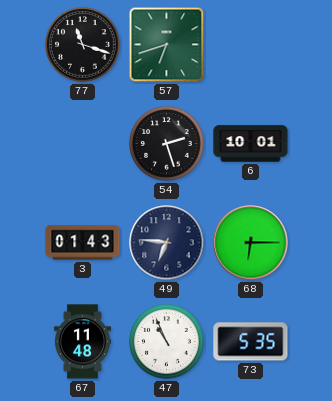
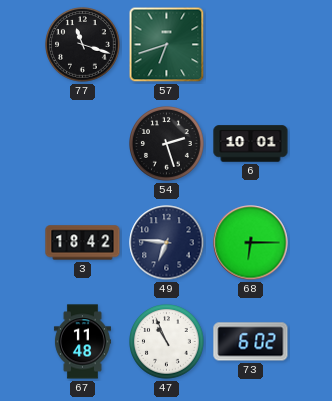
3: 01:43 -> 18:42 (83, 243)
73: 5:35 -> 6:02 (251, 342)
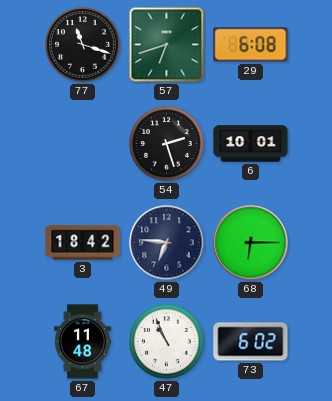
29: none -> 6:08 (251, 45)
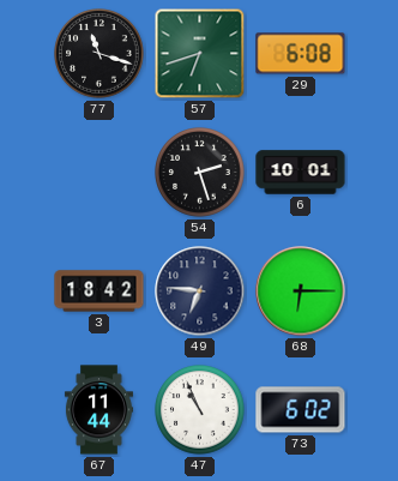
67: 11:48 -> 11:44 (98, 410)
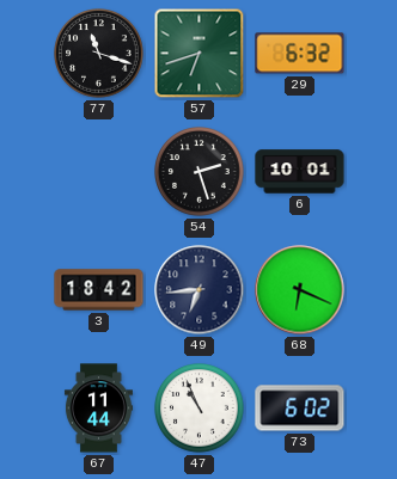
29: 6:08 -> 6:32 (300, 54)
49: 6:46 -> 6:44 (200, 290)
68: 6:15 -> 6:19 (300, 290)
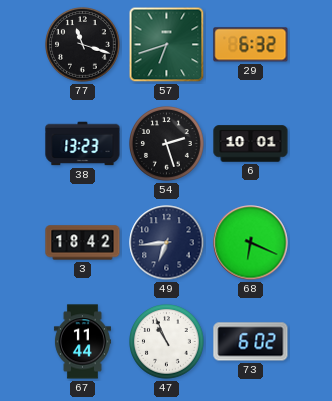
38: none -> 13:23 (83, 144)
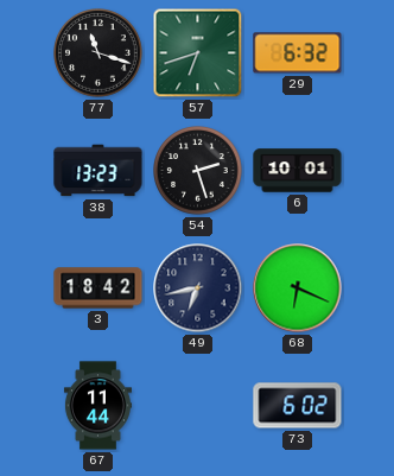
49: 6:44 -> 6:43 (198, 288)
47: 10:56 -> none (167, 342)
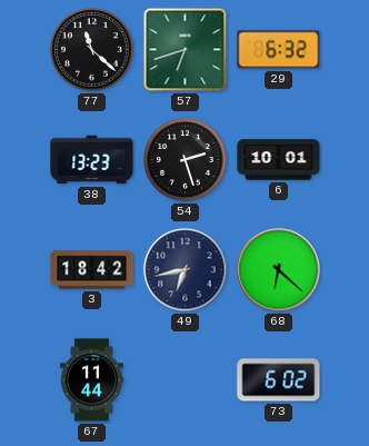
77: 11:18 -> 11:22 (92, 50)
68: 6:19 -> 6:22 (279, 270)
